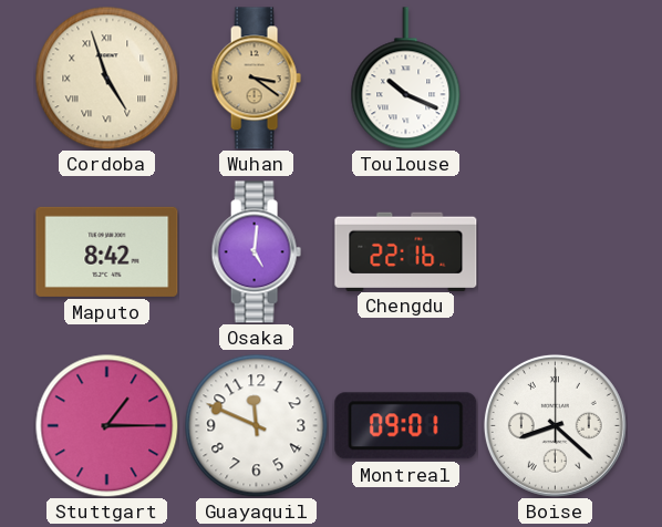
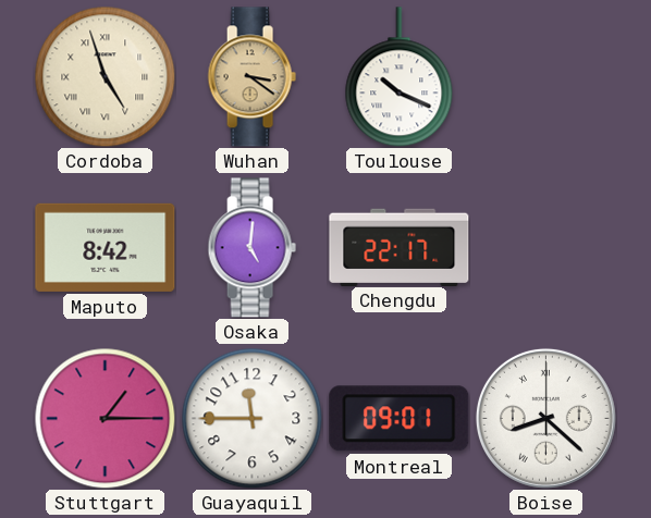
Chengdu: 22:16 -> 22:17 (400, 247)
Guayaquil: 11:49 -> 11:45 (251, 418)
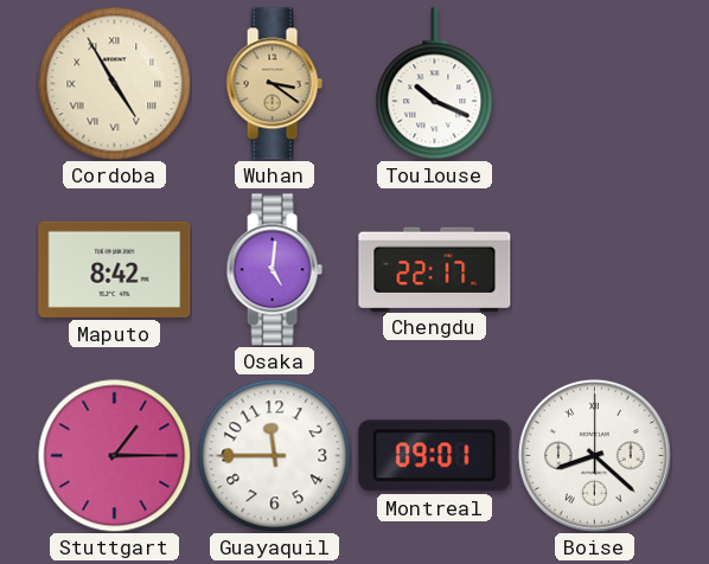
Cordoba: 4:57 -> 4:55 (114, 83)
